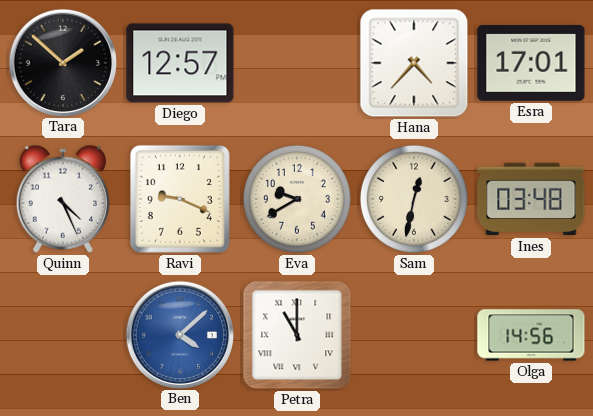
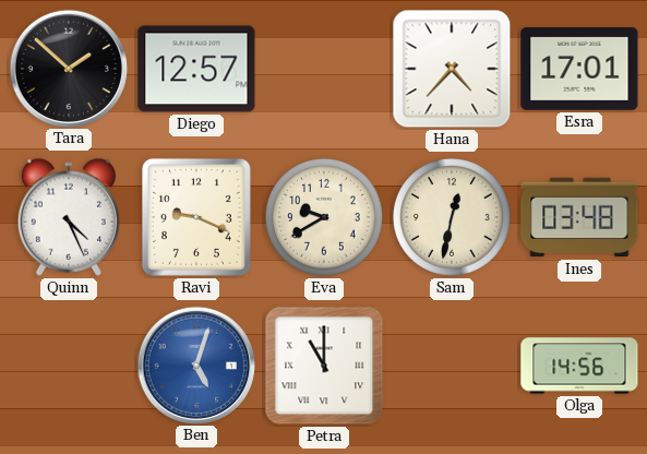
Ben: 4:08 -> 5:03 (195, 365)
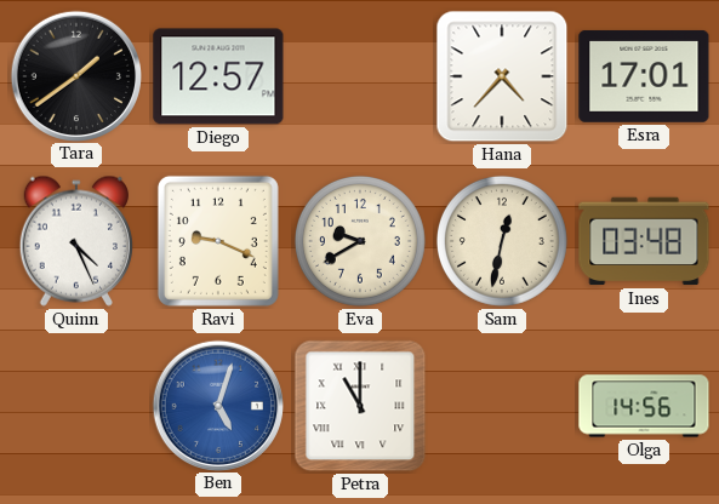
Tara: 1:52 -> 1:39 (75, 75)
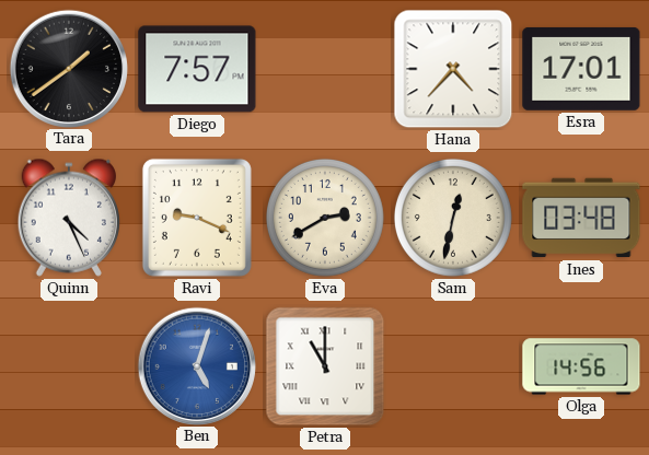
Diego: 12:57 -> 7:57 (197, 69)
Eva: 9:40 -> 2:40 (325, 218)
